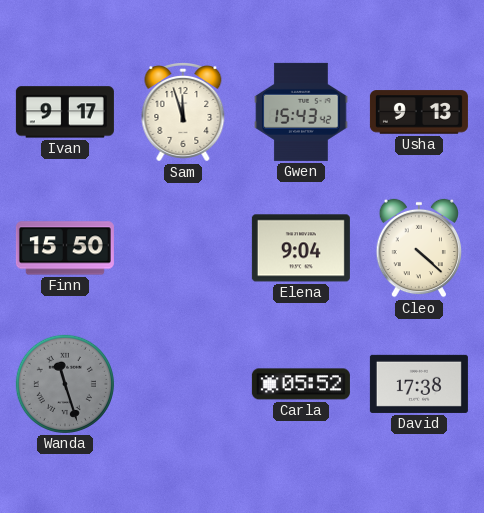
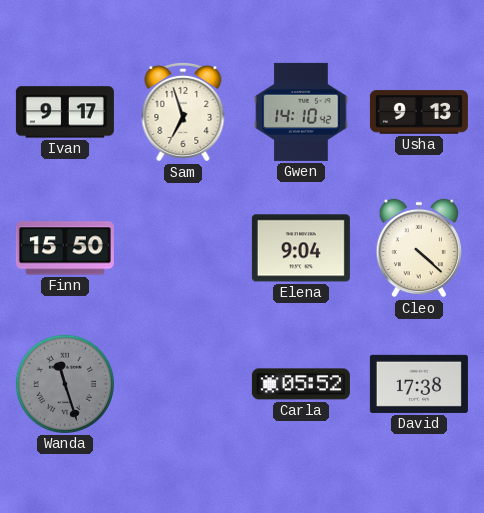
Sam: 11:57 -> 6:57 (183, 113)
Gwen: 15:43 -> 14:10 (301, 112)
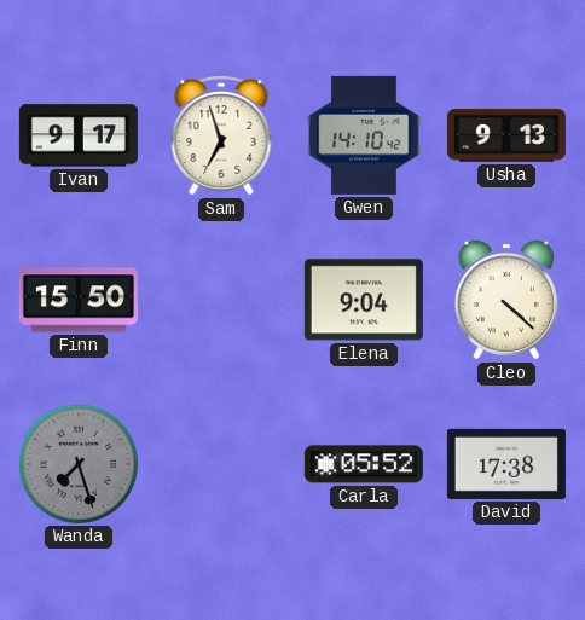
Wanda: 11:27 -> 7:27 (79, 464)
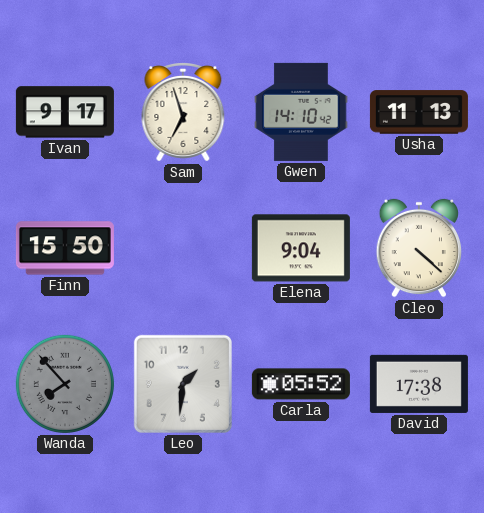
Usha: 9:13 -> 11:13 (419, 112)
Wanda: 7:27 -> 7:53 (65, 384)
Leo: none -> 1:31 (183, 384)
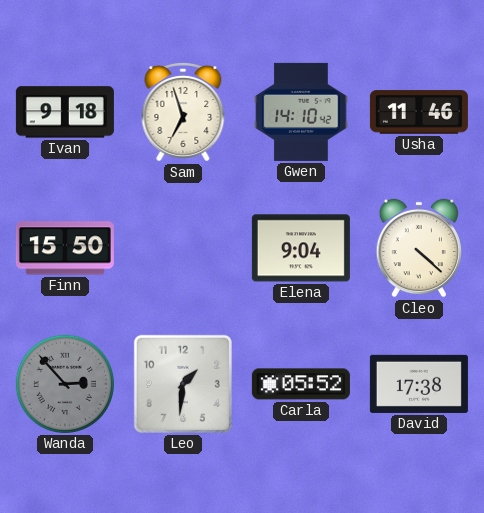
Ivan: 9:17 -> 9:18 (65, 112)
Usha: 11:13 -> 11:46 (419, 112)
Wanda: 7:53 -> 2:53 (65, 384)
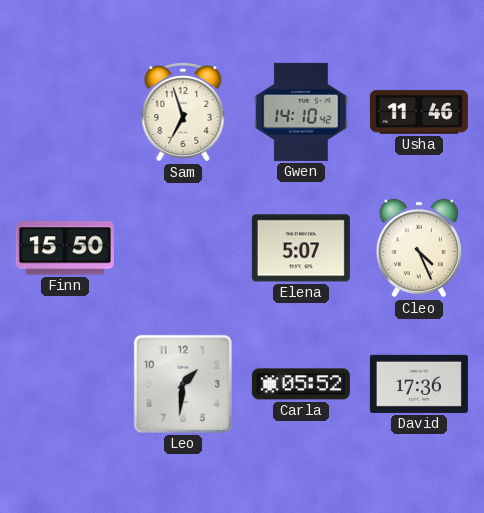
Ivan: 9:18 -> none (65, 112)
Elena: 9:04 -> 5:07 (301, 248)
Cleo: 4:22 -> 4:26 (418, 248)
Wanda: 2:53 -> none (65, 384)
David: 17:38 -> 17:36 (419, 384)
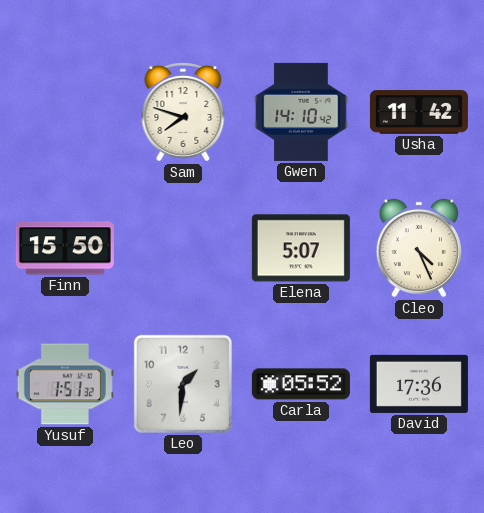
Sam: 6:57 -> 7:48 (183, 113)
Usha: 11:46 -> 11:42 (419, 112)
Yusuf: none -> 1:51 (65, 384)
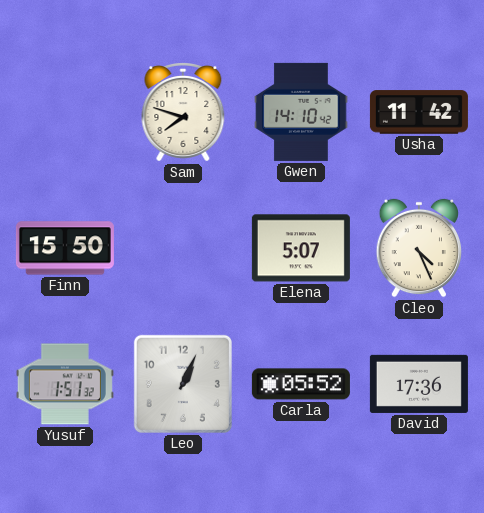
Leo: 1:31 -> 1:04 (183, 384)
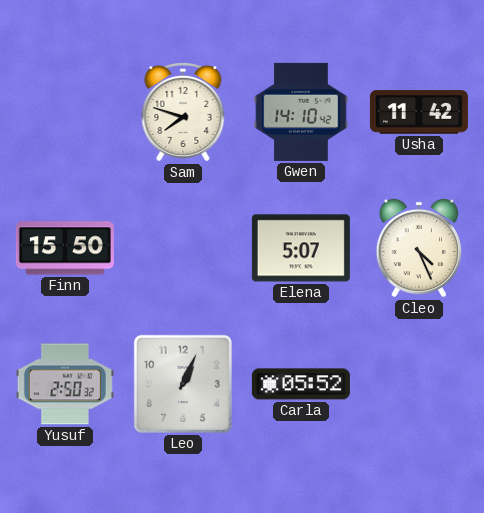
Yusuf: 1:51 -> 2:50 (65, 384)
David: 17:36 -> none (419, 384)
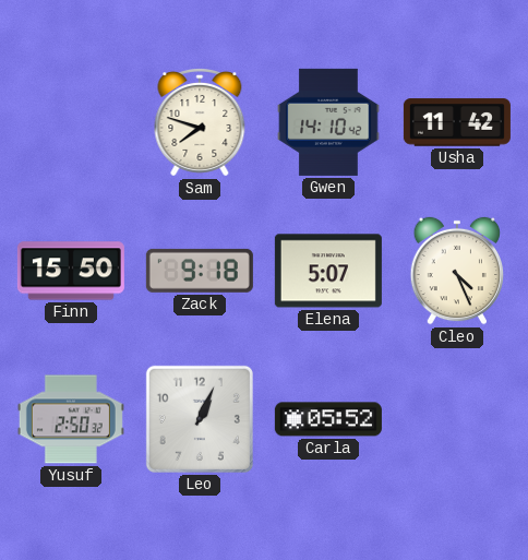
Zack: none -> 9:18 (200, 271)
